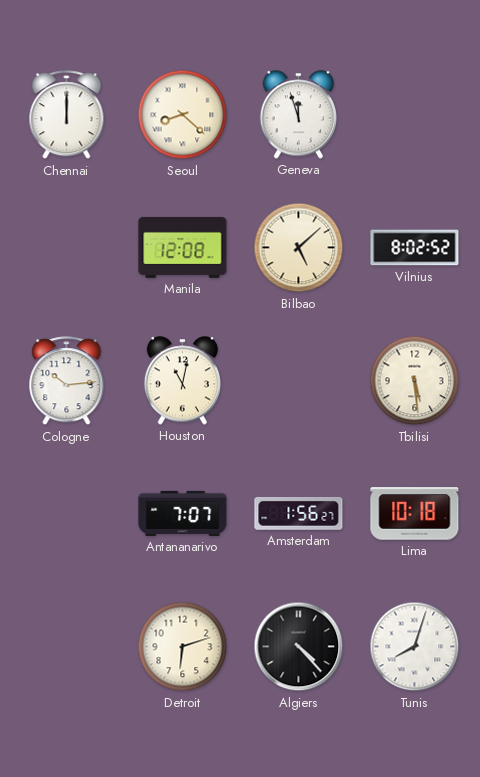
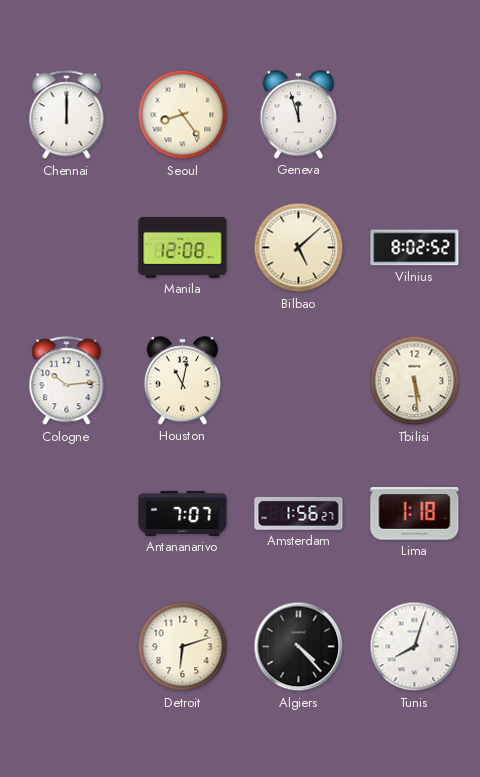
Seoul: 8:22 -> 8:24 (183, 115)
Lima: 10:18 -> 1:18 (415, 514)
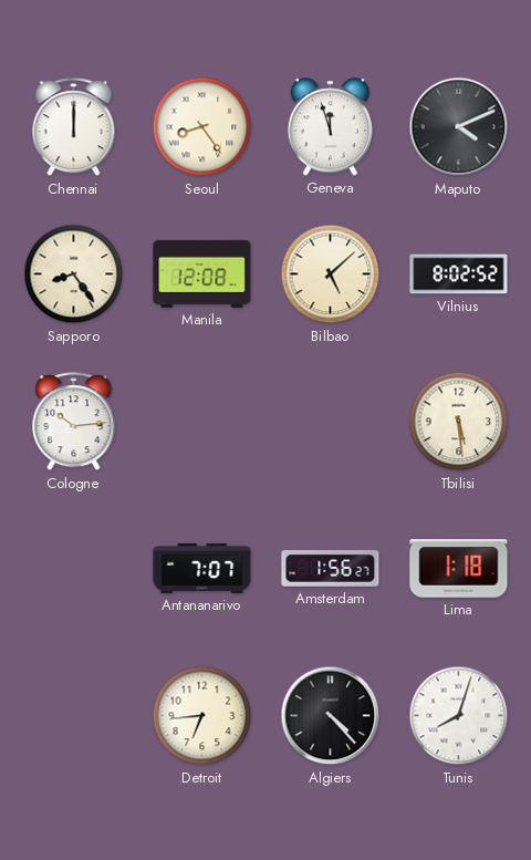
Maputo: none -> 4:11 (459, 127)
Sapporo: none -> 8:24 (74, 274)
Houston: 11:02 -> none (182, 381)
Detroit: 6:12 -> 6:44 (202, 716)
